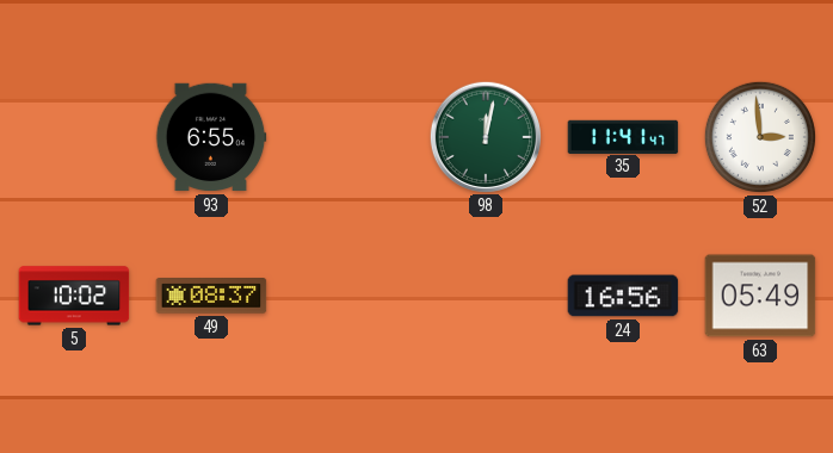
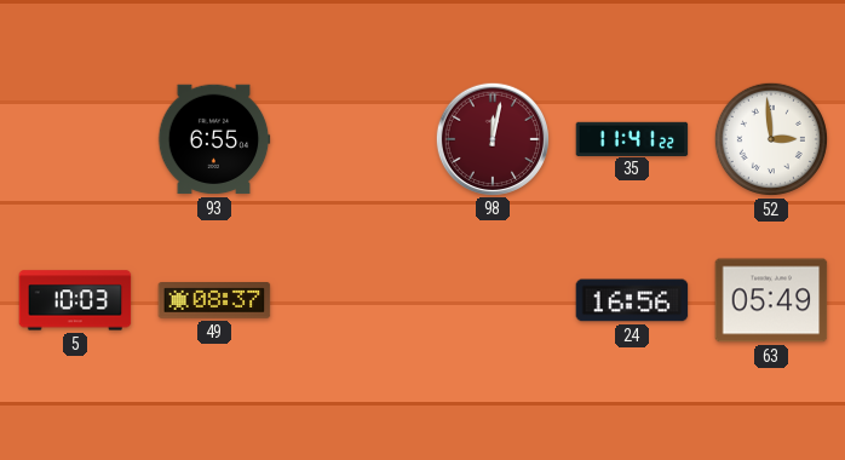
98 dial: green -> burgundy (492, 138)
35: 11:41:47 -> 11:41:22 (632, 138)
5: 10:02 -> 10:03 (75, 300)
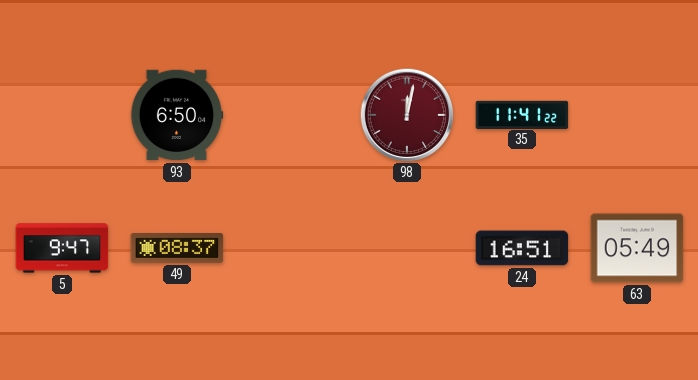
93: 6:55 -> 6:50 (177, 115)
52: 2:59 -> none (771, 139)
5: 10:03 -> 9:47 (62, 248)
24: 16:56 -> 16:51 (522, 248)
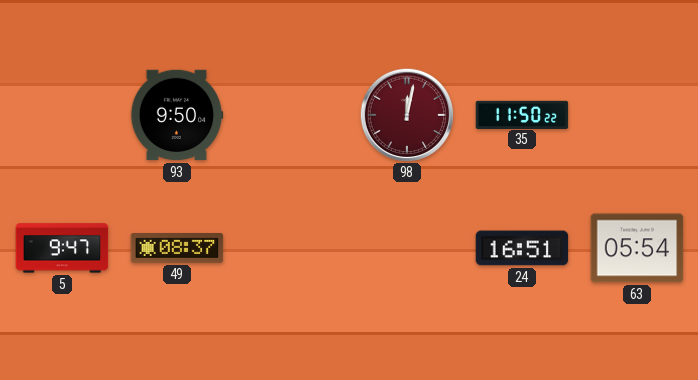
93: 6:50 -> 9:50 (177, 115)
35: 11:41 -> 11:50 (522, 114)
63: 05:49 -> 05:54 (637, 248)
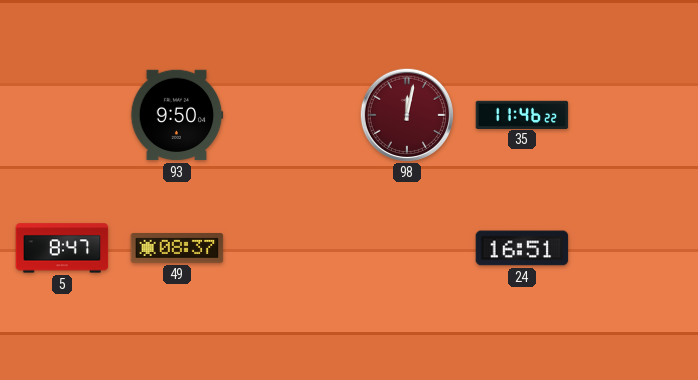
35: 11:50 -> 11:46 (522, 114)
5: 9:47 -> 8:47 (62, 248)
63: 05:54 -> none (637, 248)
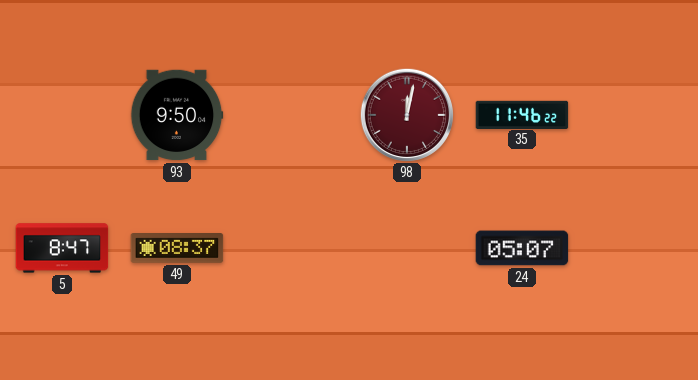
24: 16:51 -> 05:07 (522, 248)
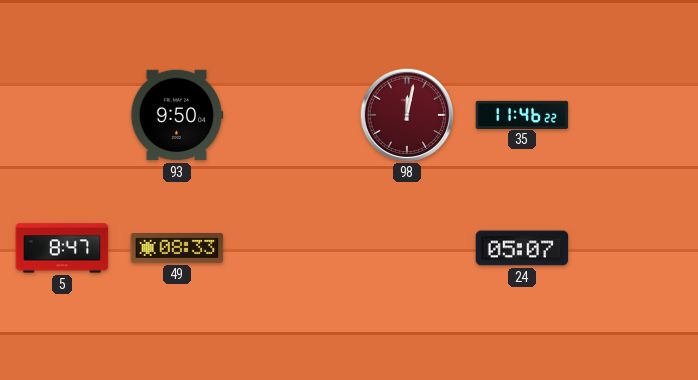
49: 08:37 -> 08:33 (177, 249)
